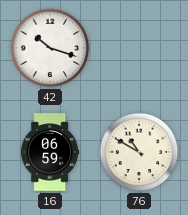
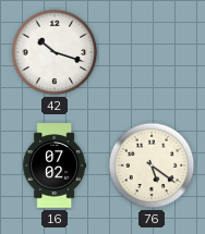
16: 06:59 -> 07:02 (55, 165)
76: 10:50 -> 5:21 (152, 165)
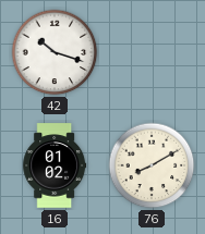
16: 07:02 -> 01:02 (55, 165)
76: 5:21 -> 8:10 (152, 165)
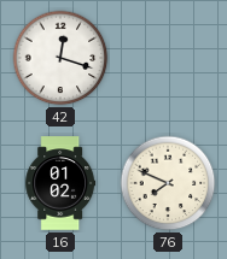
42: 10:18 -> 12:18 (60, 58)
76: 8:10 -> 7:49 (168, 183)
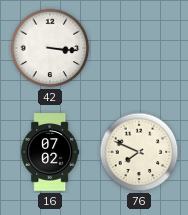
42: 12:18 -> 3:16 (50, 48)
16: 01:02 -> 07:02 (50, 152)
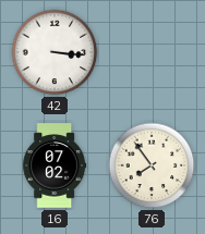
76: 7:49 -> 7:54 (152, 165)
